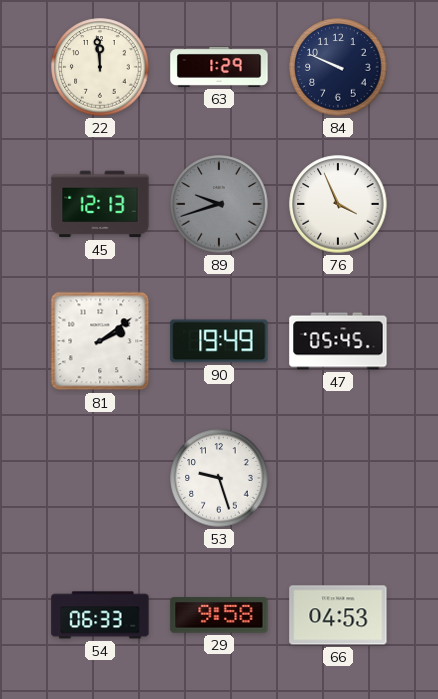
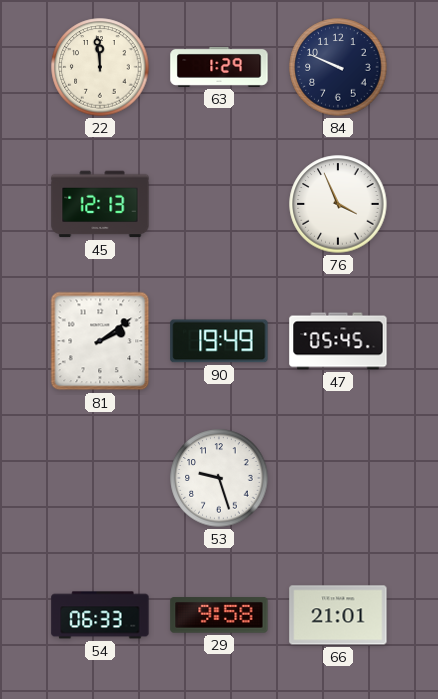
89: 9:42 -> none (219, 204)
66: 04:53 -> 21:01 (338, 615)
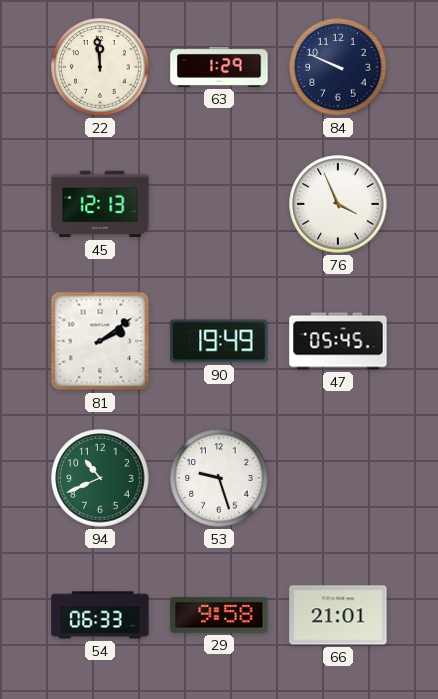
94: none -> 10:41 (100, 478)
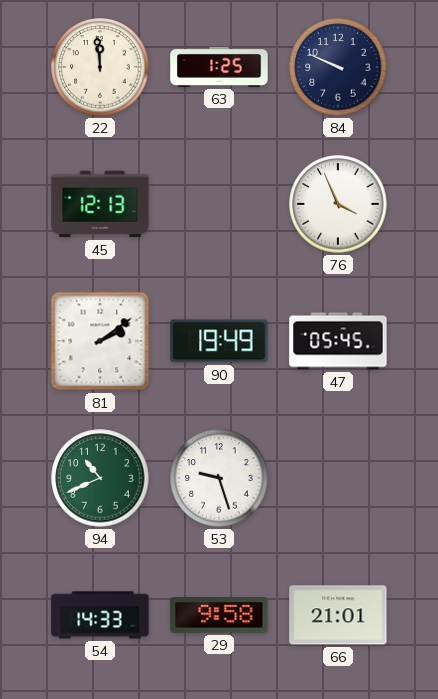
63: 1:29 -> 1:25 (219, 67)
54: 06:33 -> 14:33 (100, 615)
